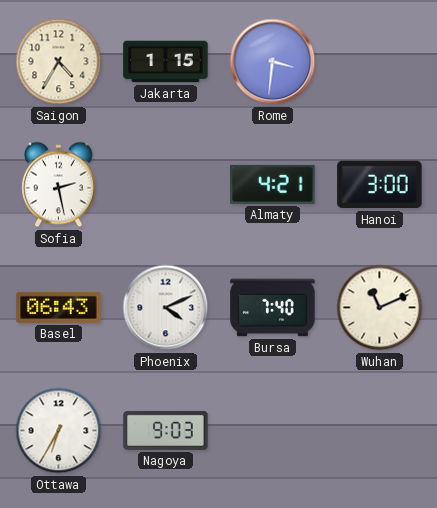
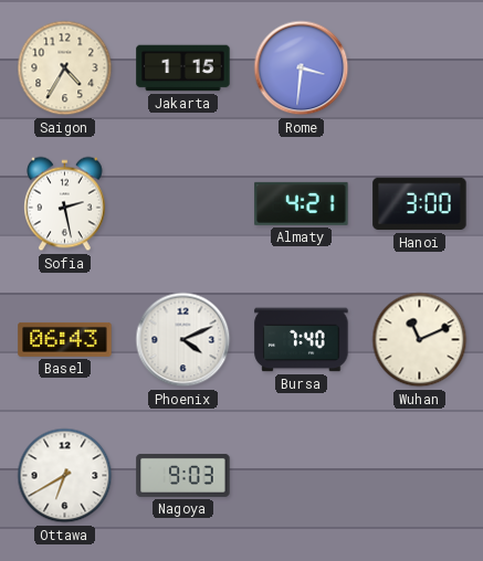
Ottawa: 6:35 -> 6:40 (65, 476)
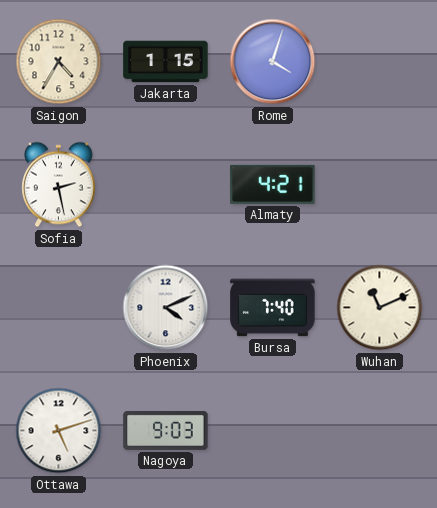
Rome: 3:31 -> 4:03 (273, 62)
Hanoi: 3:00 -> none (420, 204)
Basel: 06:43 -> none (65, 339)
Ottawa: 6:40 -> 5:12 (59, 431)
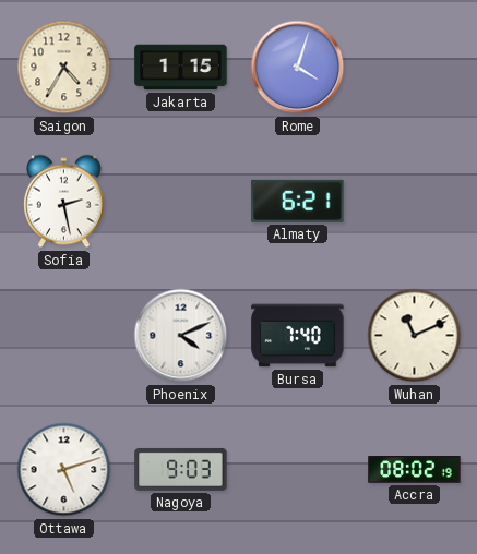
Almaty: 4:21 -> 6:21 (298, 201)
Accra: none -> 08:02 (415, 470)
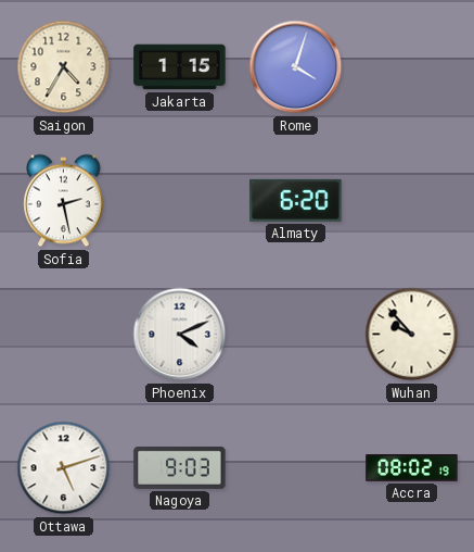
Almaty: 6:21 -> 6:20 (296, 200)
Bursa: 7:40 -> none (298, 336)
Wuhan: 11:11 -> 9:53 (412, 335)
